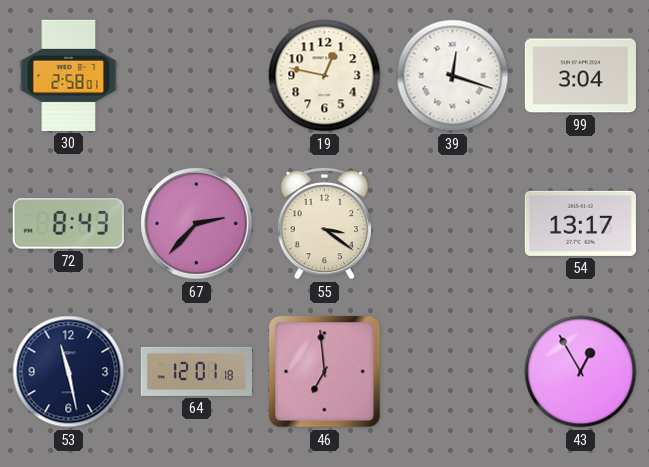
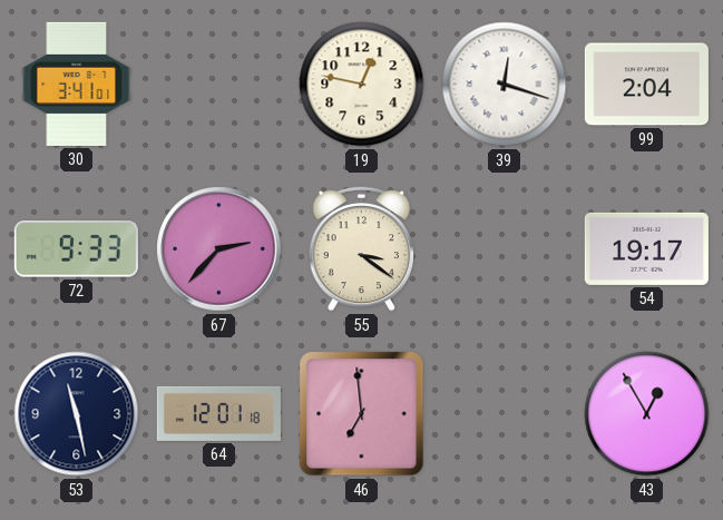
30: 2:58 -> 3:41 (77, 84)
99: 3:04 -> 2:04 (646, 85)
72: 8:43 -> 9:33 (76, 249)
54: 13:17 -> 19:17 (646, 248)
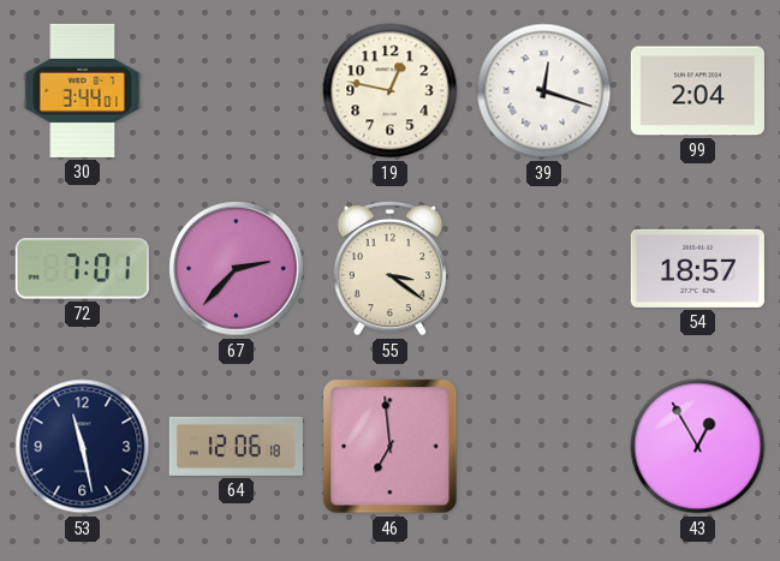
30: 3:41 -> 3:44 (83, 90)
72: 9:33 -> 7:01 (82, 269)
54: 19:17 -> 18:57 (697, 268)
64: 12:01 -> 12:06 (236, 446)
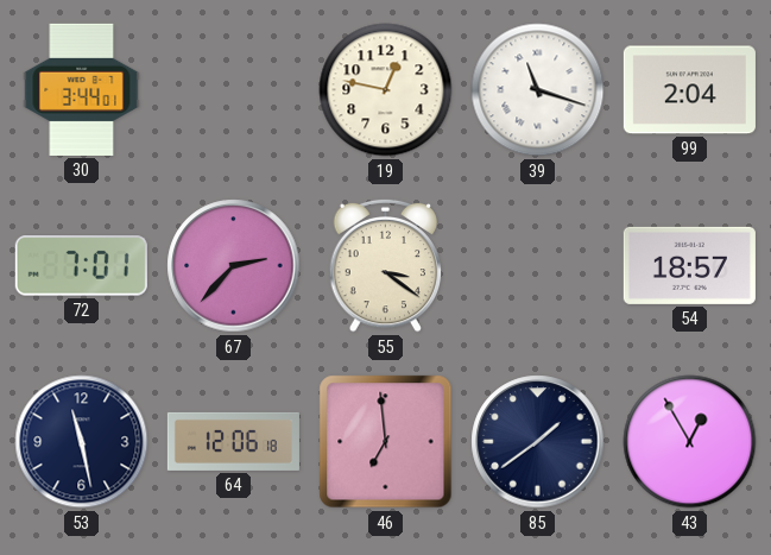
39: 12:18 -> 11:18 (538, 90)
85: none -> 1:39 (538, 442)
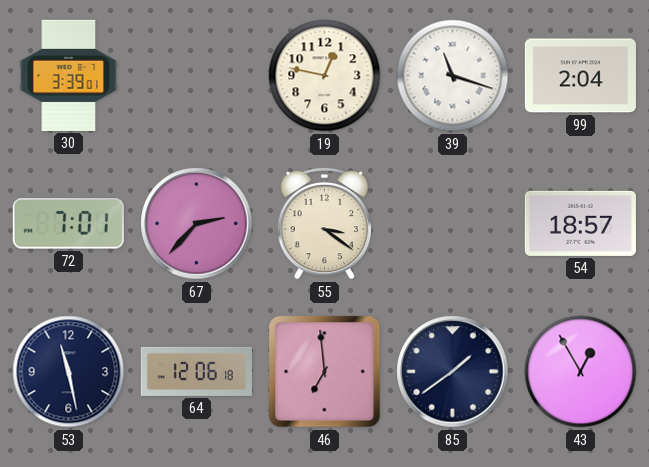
30: 3:44 -> 3:39 (69, 75)
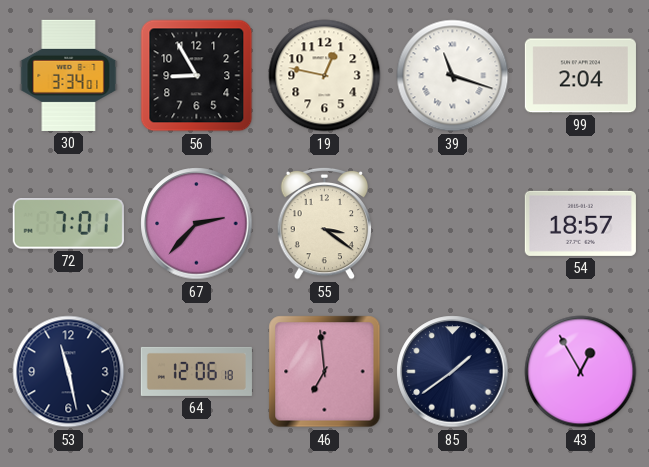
30: 3:39 -> 3:34 (69, 75)
56: none -> 8:55 (197, 76)
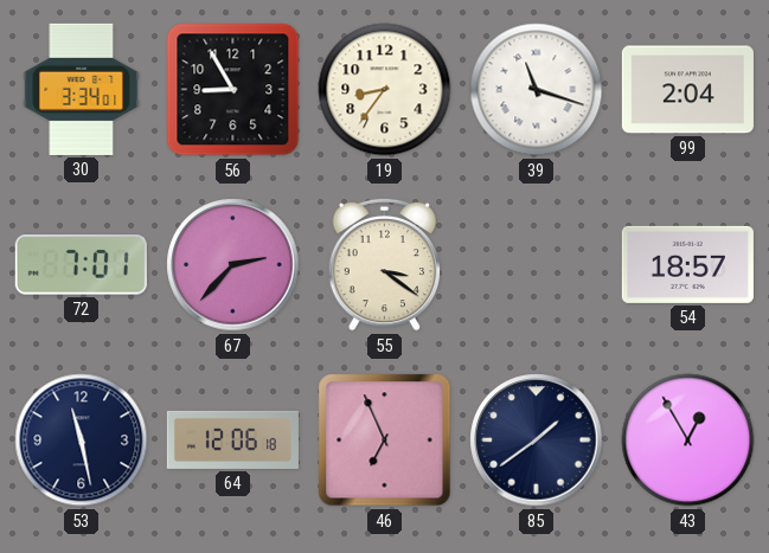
19: 12:47 -> 8:36 (385, 90)
46: 6:59 -> 6:56 (385, 441)
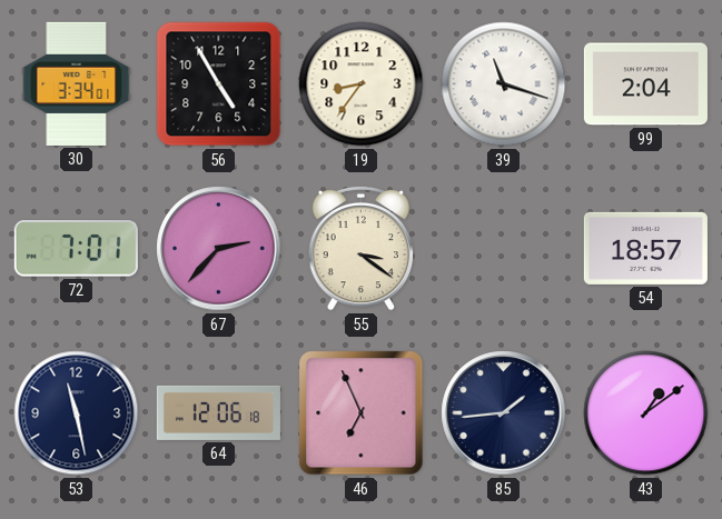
56: 8:55 -> 4:55 (219, 84)
85: 1:39 -> 1:44 (504, 413)
43: 12:55 -> 1:09 (646, 413)
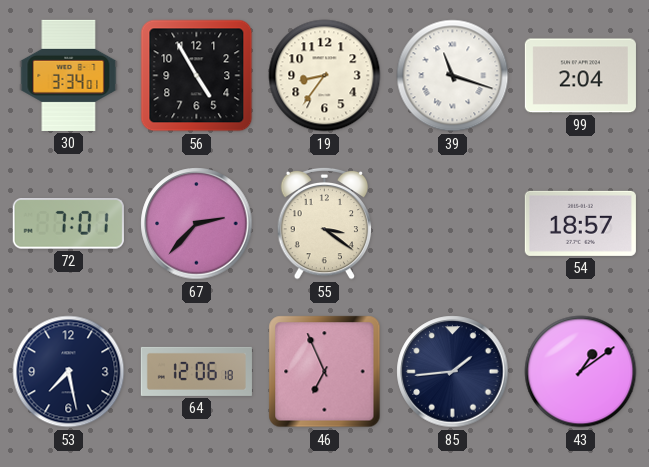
53: 11:28 -> 7:28 (69, 372)
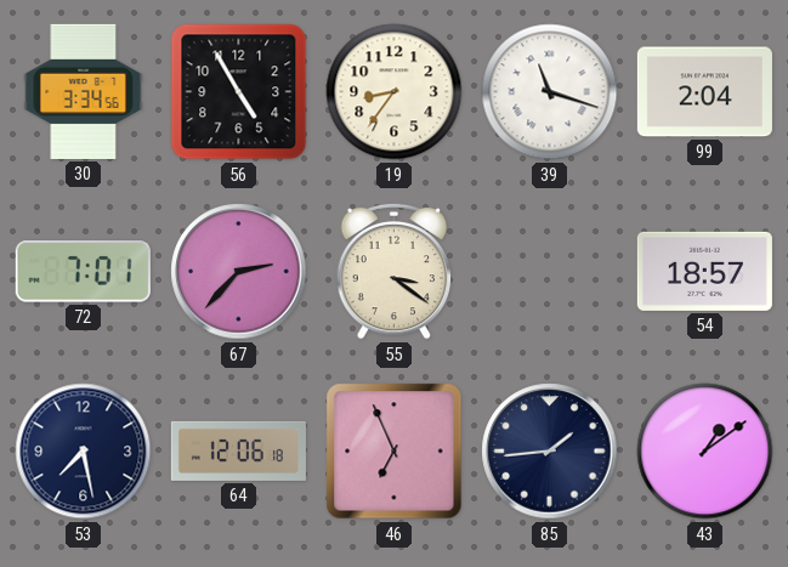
30: 3:34:01 -> 3:34:56 (84, 91)
